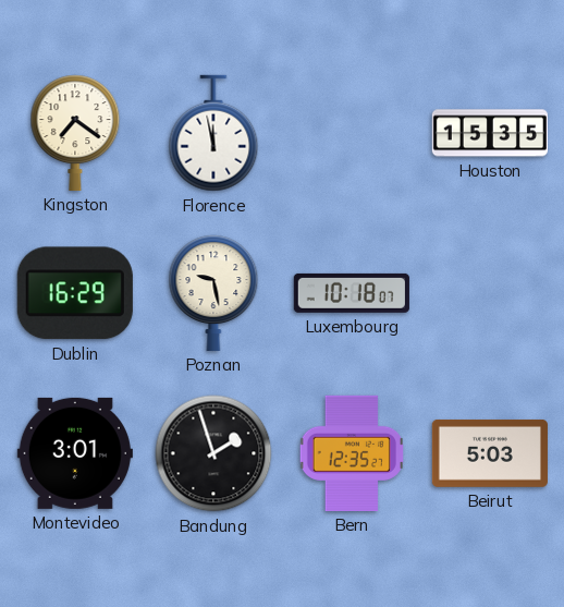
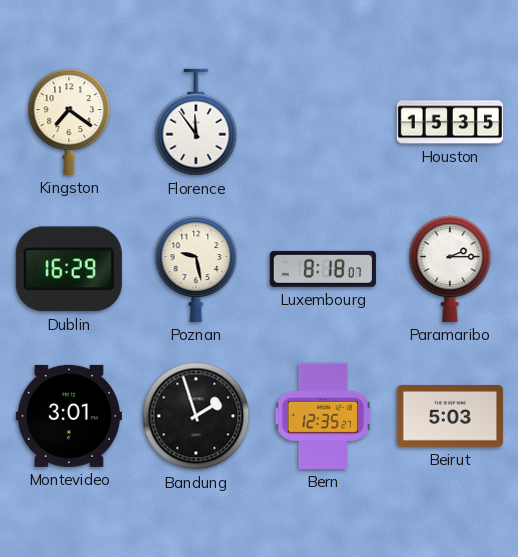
Florence: 11:58 -> 11:54 (196, 122)
Luxembourg: 10:18 -> 8:18 (323, 269)
Paramaribo: none -> 2:15 (450, 269)
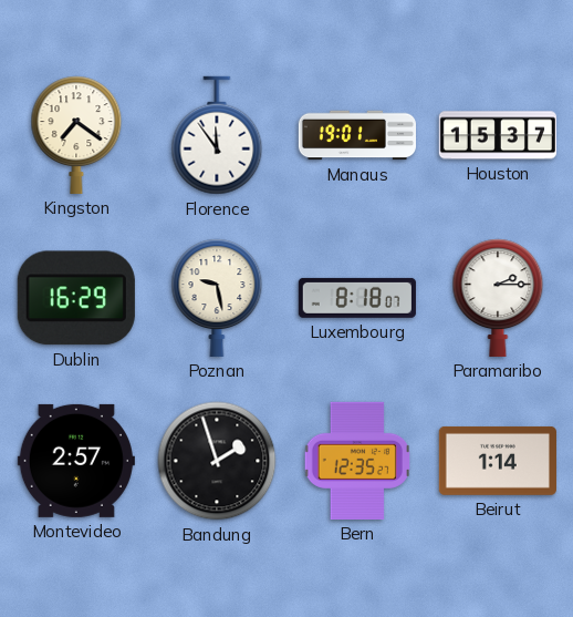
Manaus: none -> 19:01 (356, 135)
Houston: 15:35 -> 15:37 (498, 135)
Montevideo: 3:01 -> 2:57 (76, 461)
Beirut: 5:03 -> 1:14 (498, 461)
